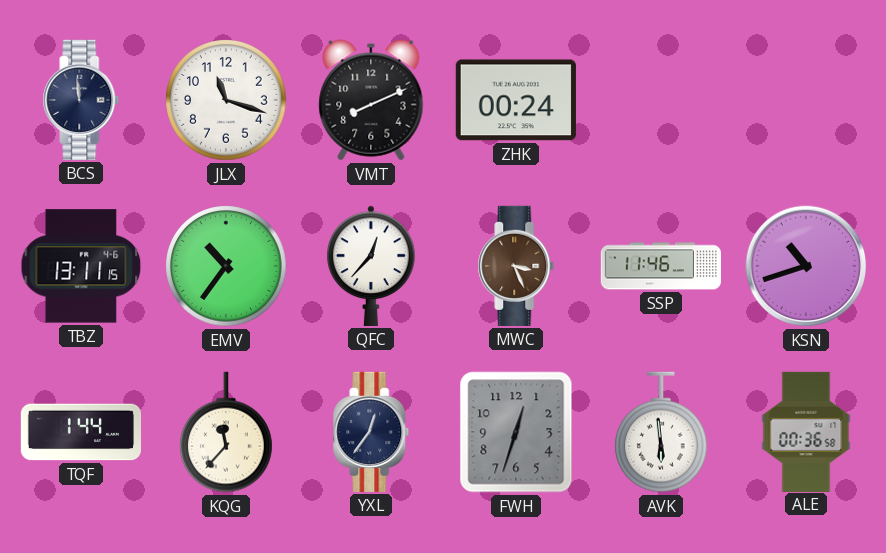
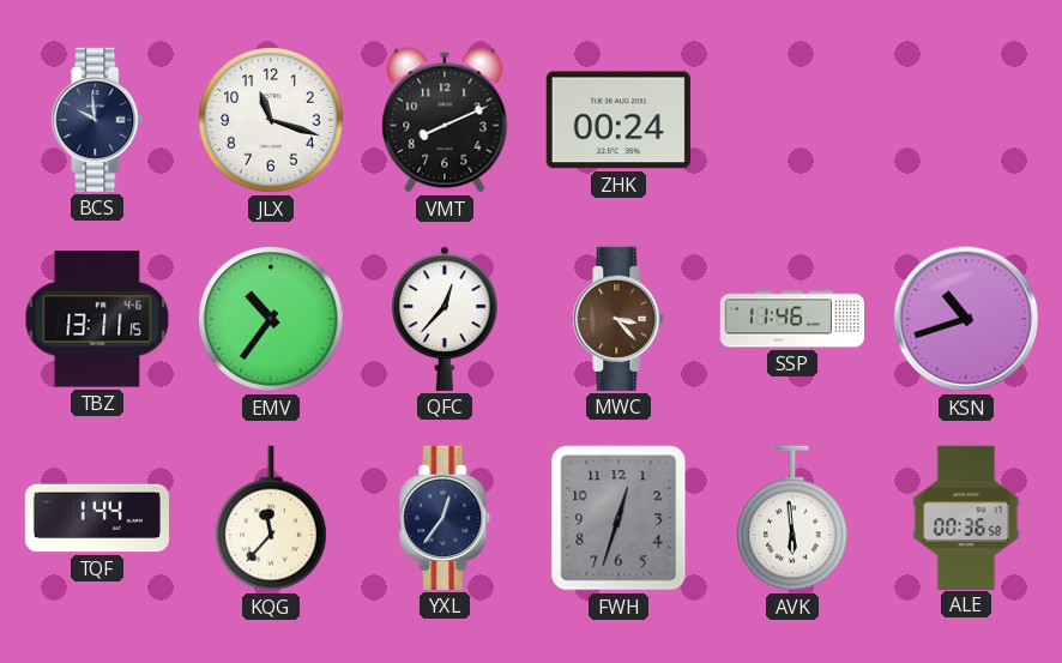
BCS: 11:59 -> 9:59 (97, 120)
MWC: 3:26 -> 3:23 (619, 319)
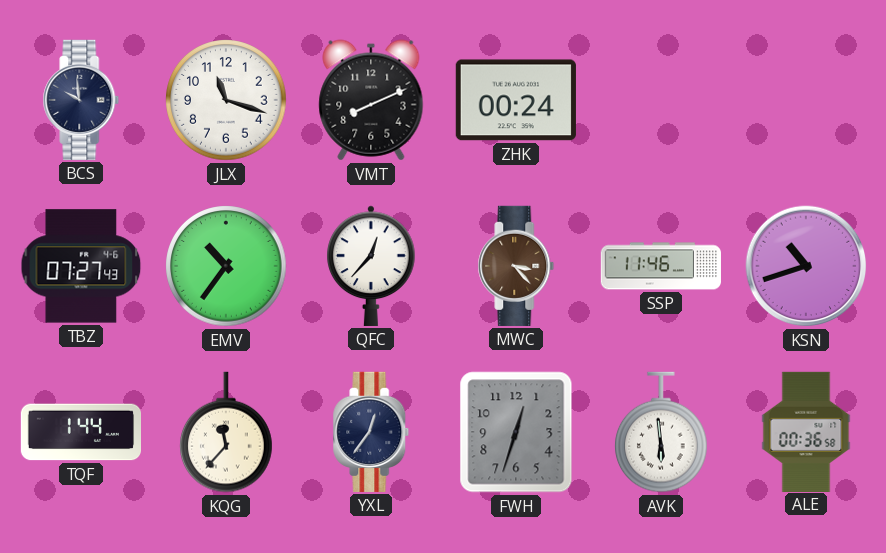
TBZ: 13:11 -> 07:27 (81, 266)
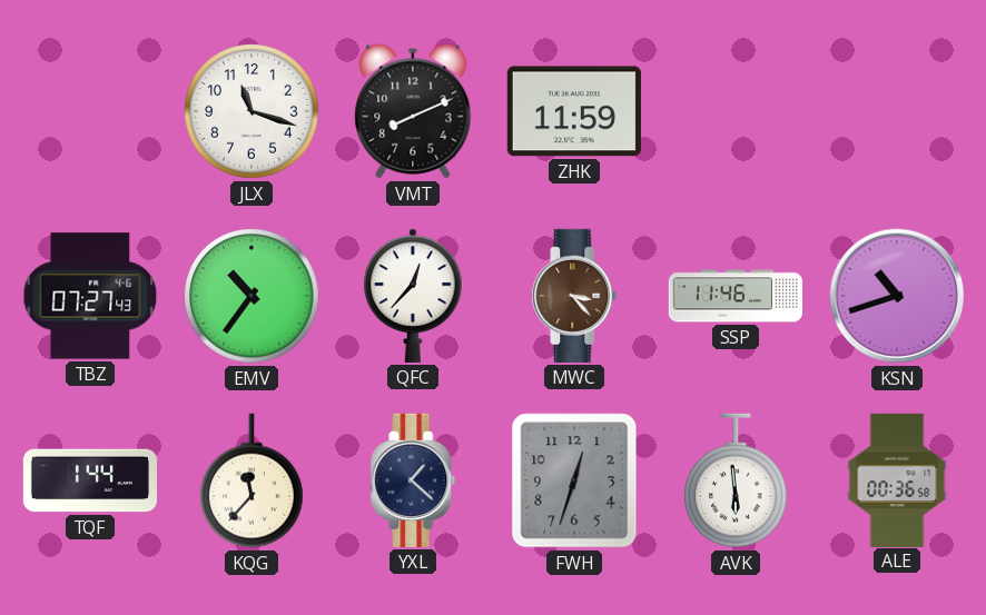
BCS: 9:59 -> none (81, 100)
ZHK: 00:24 -> 11:59 (574, 111)
YXL: 12:36 -> 1:22 (413, 480)
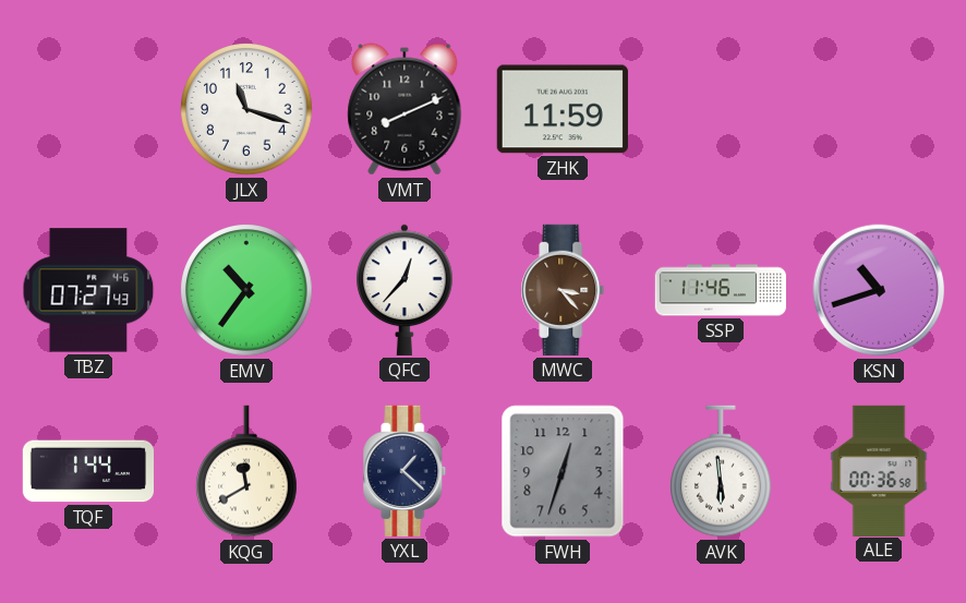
KQG: 11:37 -> 11:40 (247, 471)
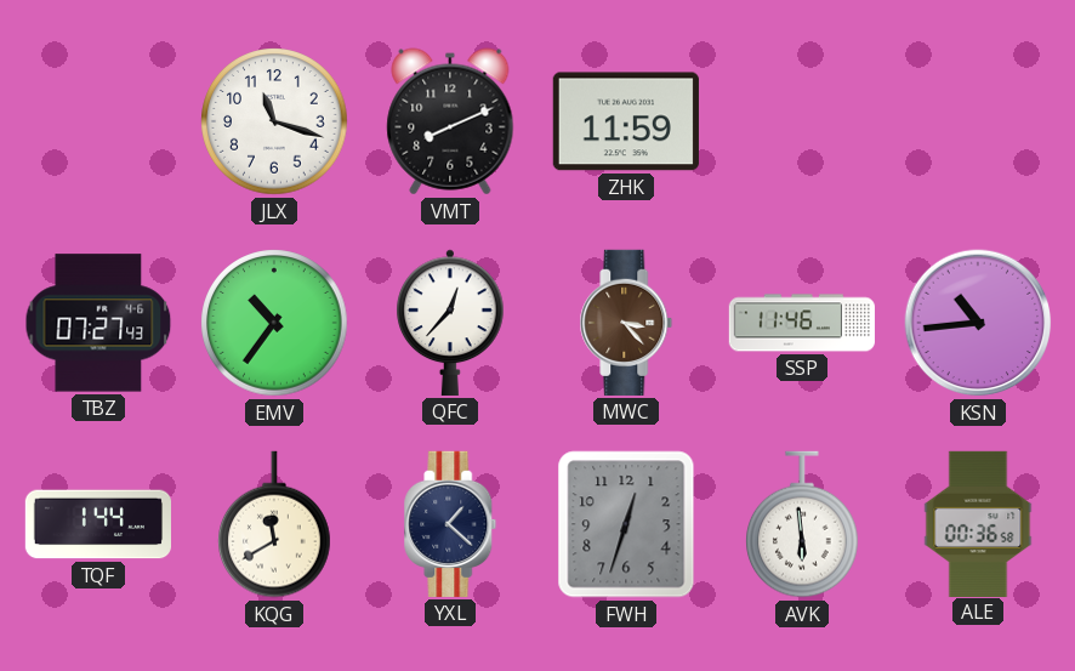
KSN: 10:42 -> 10:44 (978, 323)
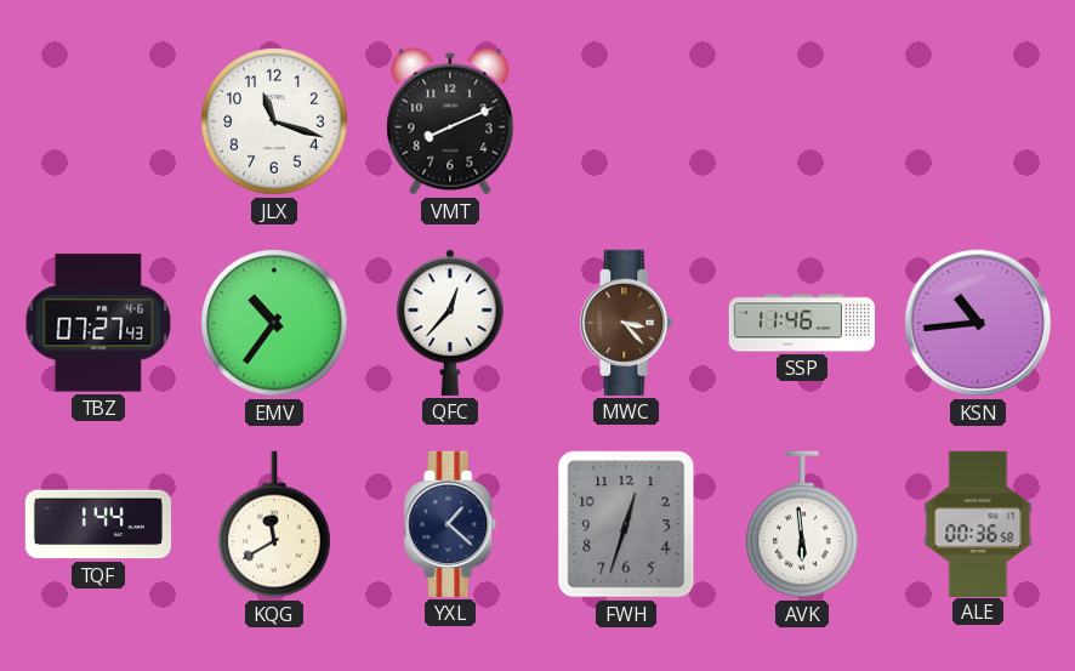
ZHK: 11:59 -> none (626, 121)
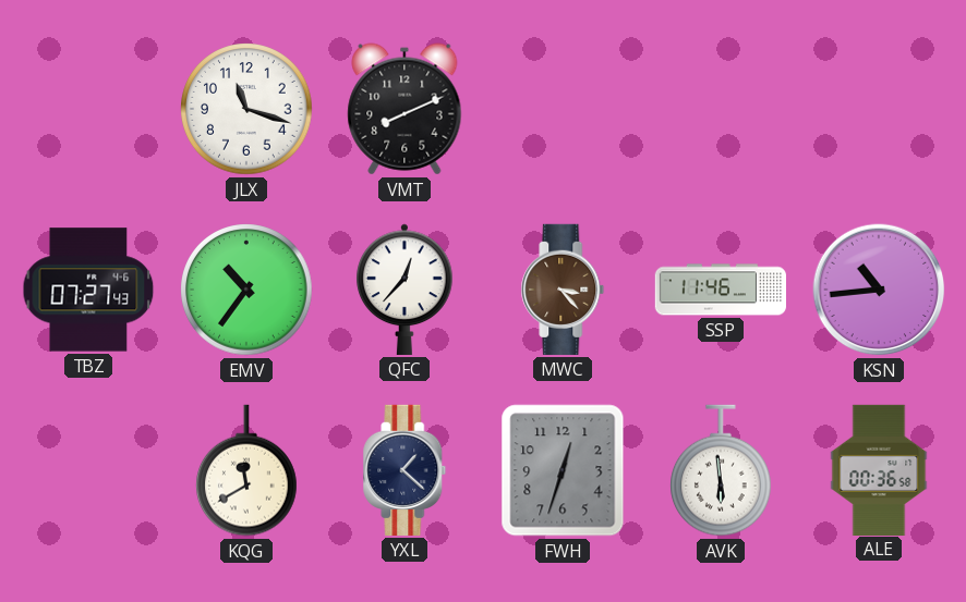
TQF: 1:44 -> none (97, 524)
